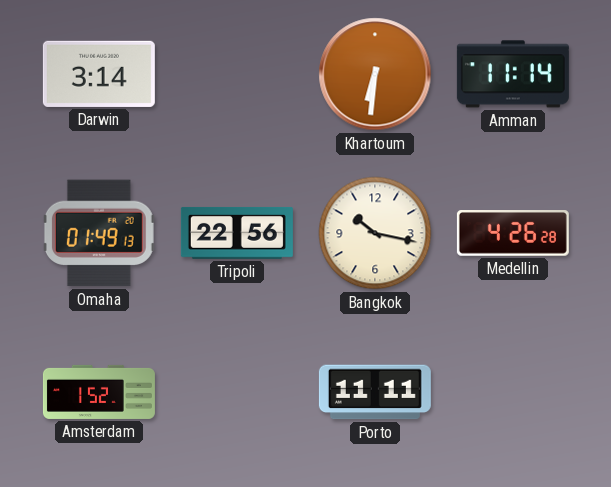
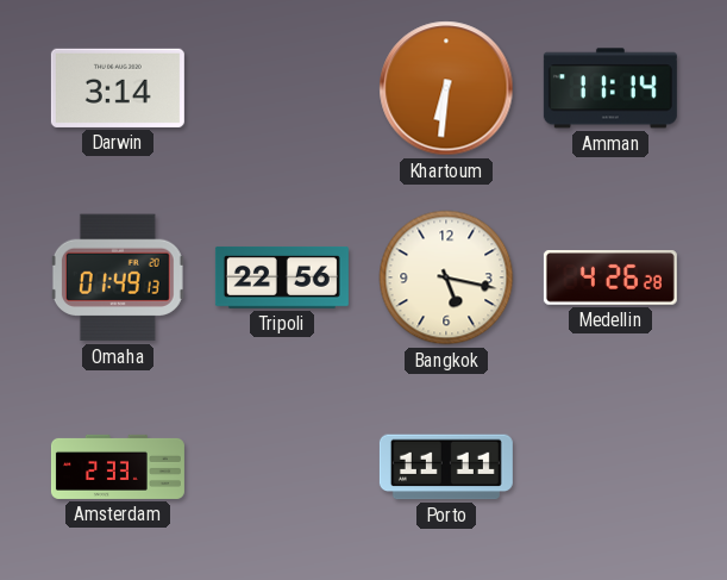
Bangkok: 10:17 -> 5:17 (446, 277)
Amsterdam: 1:52 -> 2:33 (118, 467)
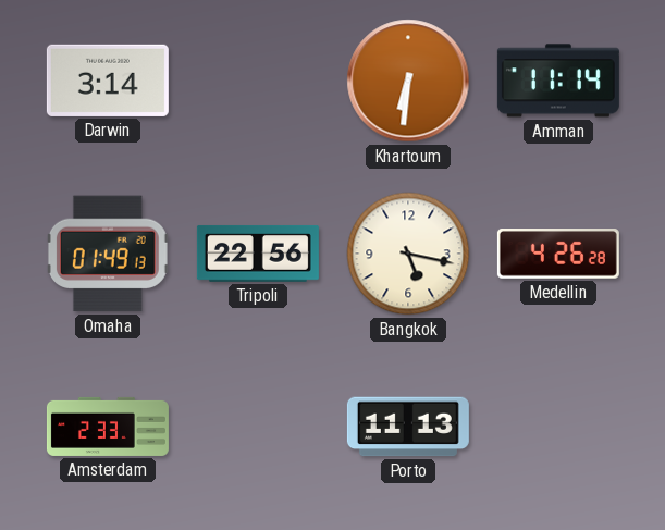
Porto: 11:11 -> 11:13 (408, 427)
